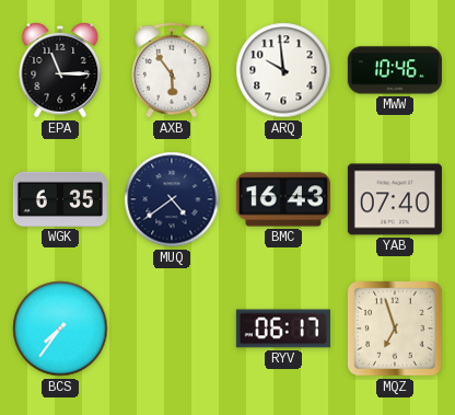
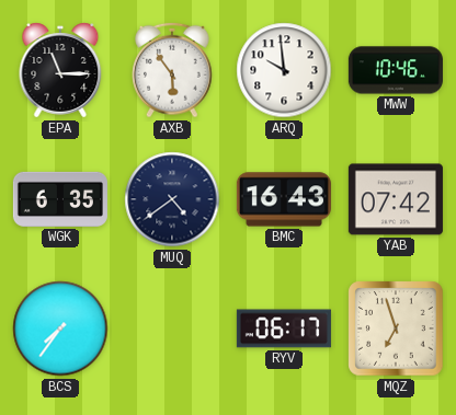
YAB: 07:40 -> 07:42 (396, 199)
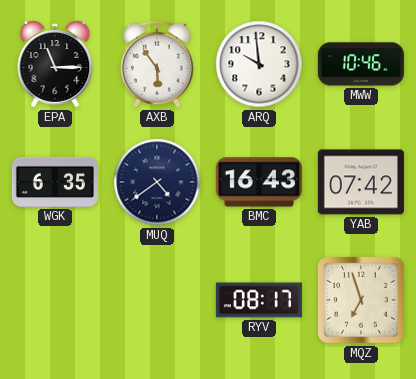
BCS: 7:36 -> none (60, 328)
RYV: 06:17 -> 08:17 (259, 300)
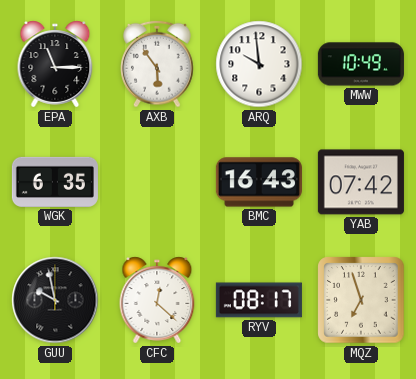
MWW: 10:46 -> 10:49 (361, 64)
MUQ: 4:39 -> none (157, 182)
GUU: none -> 9:58 (55, 300)
CFC: none -> 12:22 (157, 300)
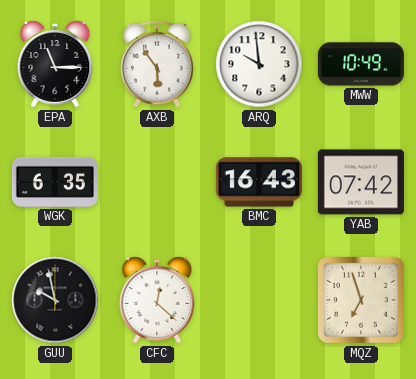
RYV: 08:17 -> none (259, 300)
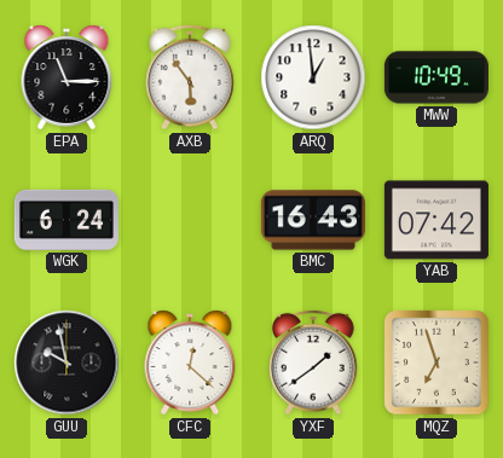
ARQ: 9:59 -> 12:59 (313, 77)
WGK: 6:35 -> 6:24 (67, 220)
YXF: none -> 1:39 (313, 363)
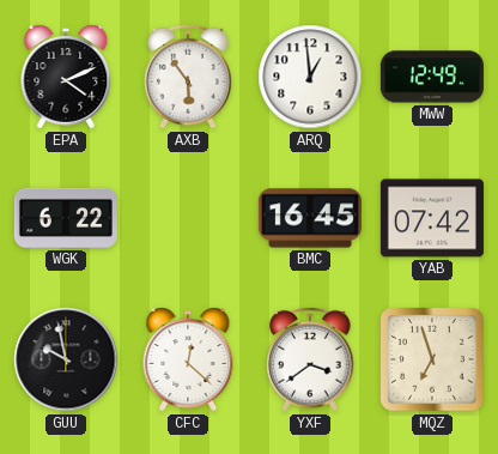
EPA: 11:15 -> 4:11 (66, 77)
MWW: 10:49 -> 12:49 (432, 77)
WGK: 6:24 -> 6:22 (66, 218)
BMC: 16:43 -> 16:45 (310, 218)
YXF: 1:39 -> 3:39 (310, 359)
